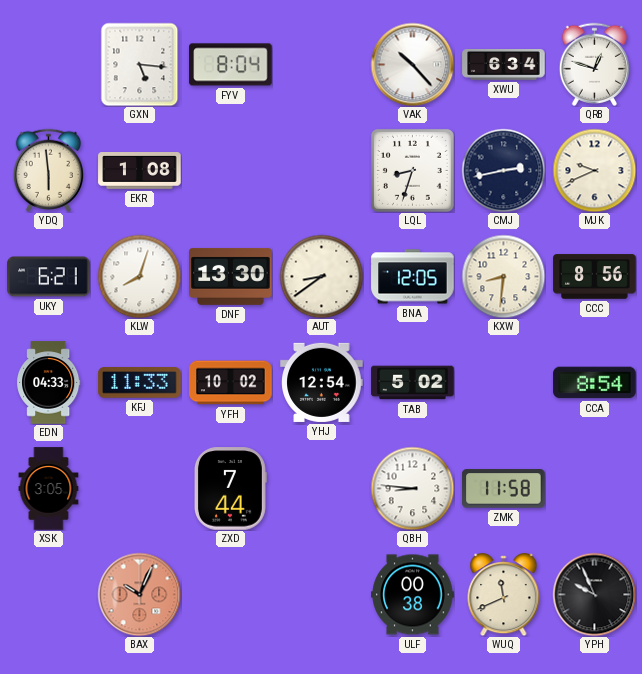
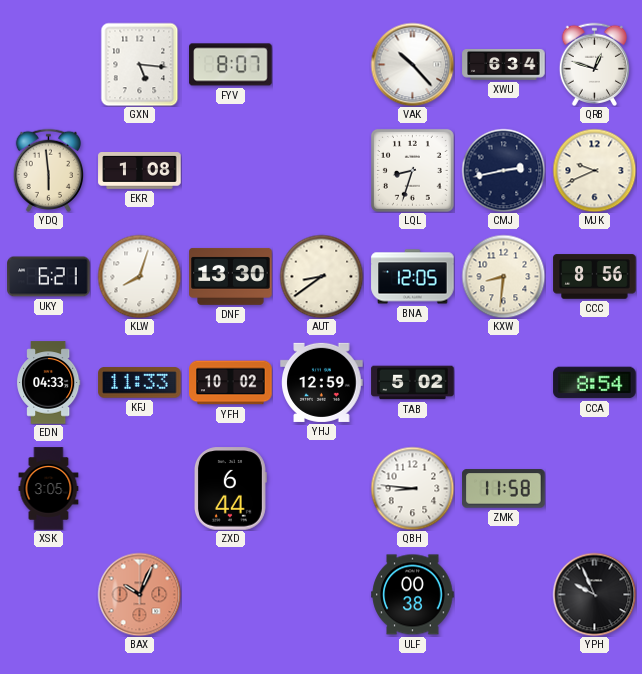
FYV: 8:04 -> 8:07 (231, 65)
YHJ: 12:54 -> 12:59 (322, 382)
ZXD: 7:44 -> 6:44 (230, 489)
WUQ: 11:41 -> none (504, 595)
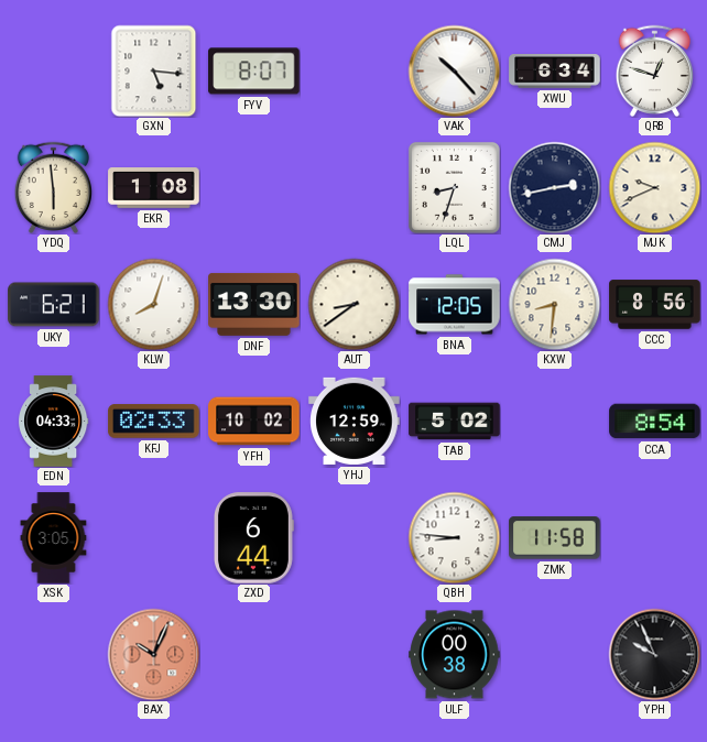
KFJ: 11:33 -> 02:33 (154, 422)
